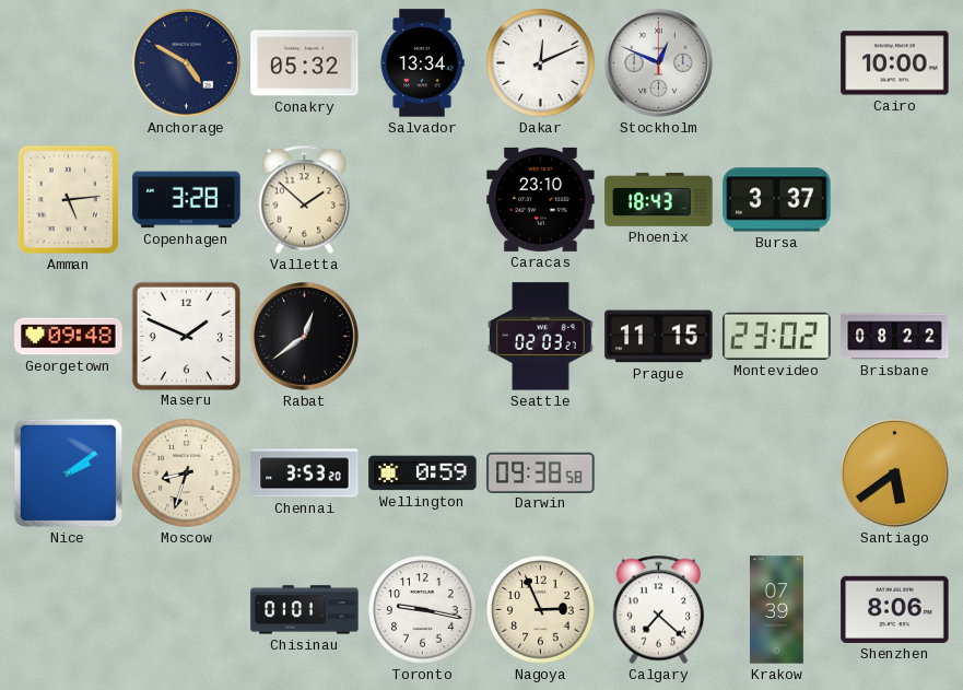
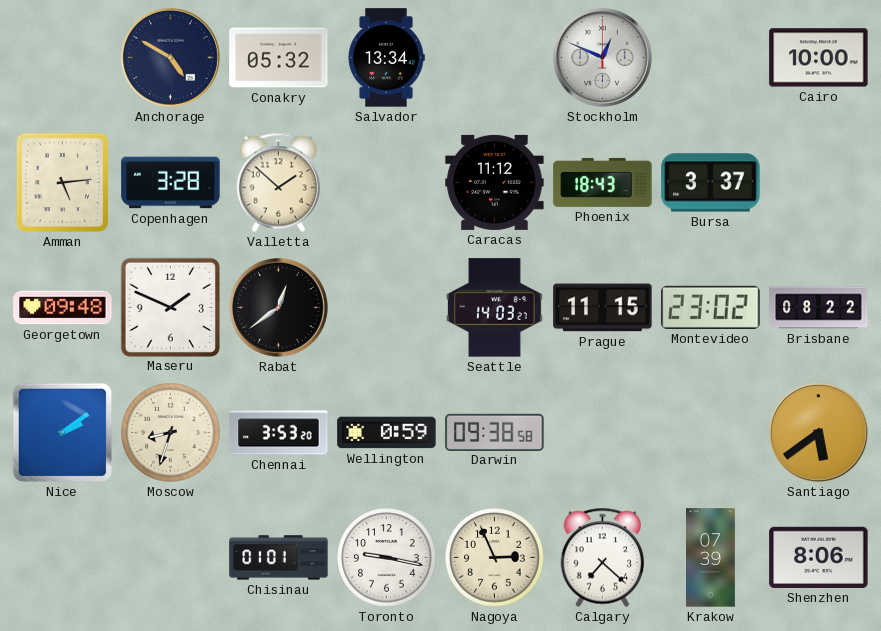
Dakar: 12:11 -> none (541, 63)
Caracas: 23:10 -> 11:12 (495, 182)
Seattle: 02:03 -> 14:03 (494, 308)
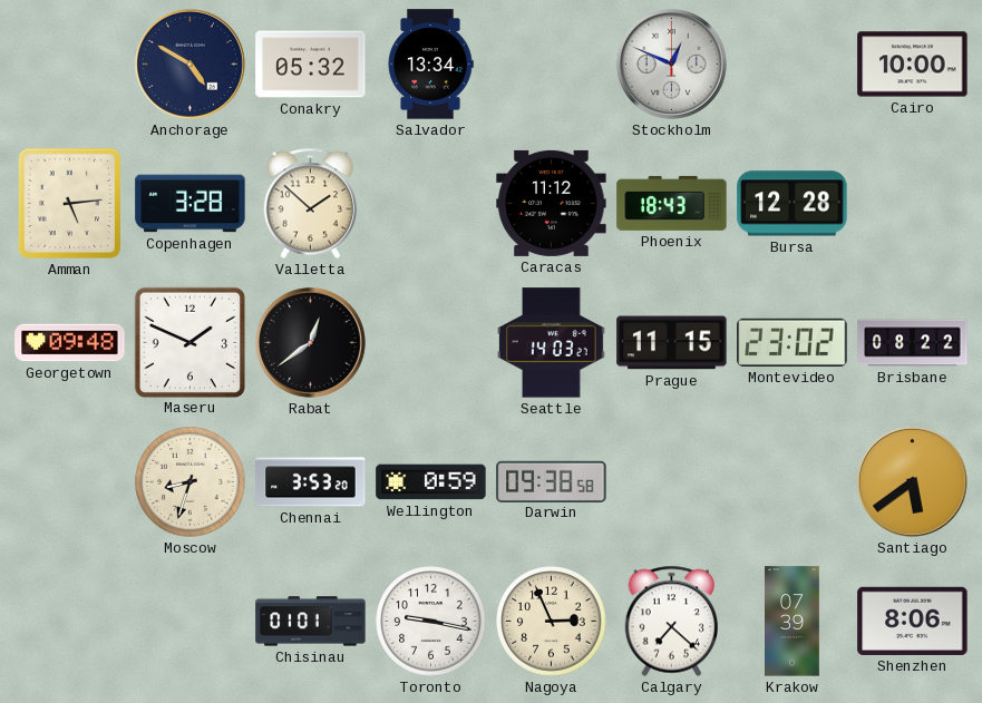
Bursa: 3:37 -> 12:28 (793, 204)
Nice: 2:09 -> none (63, 433)
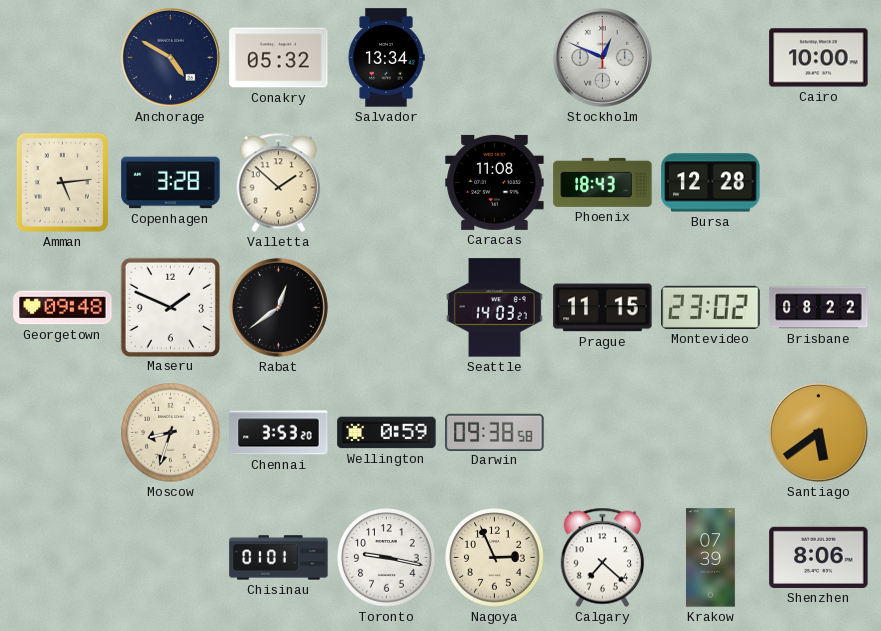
Caracas: 11:12 -> 11:08 (495, 182)
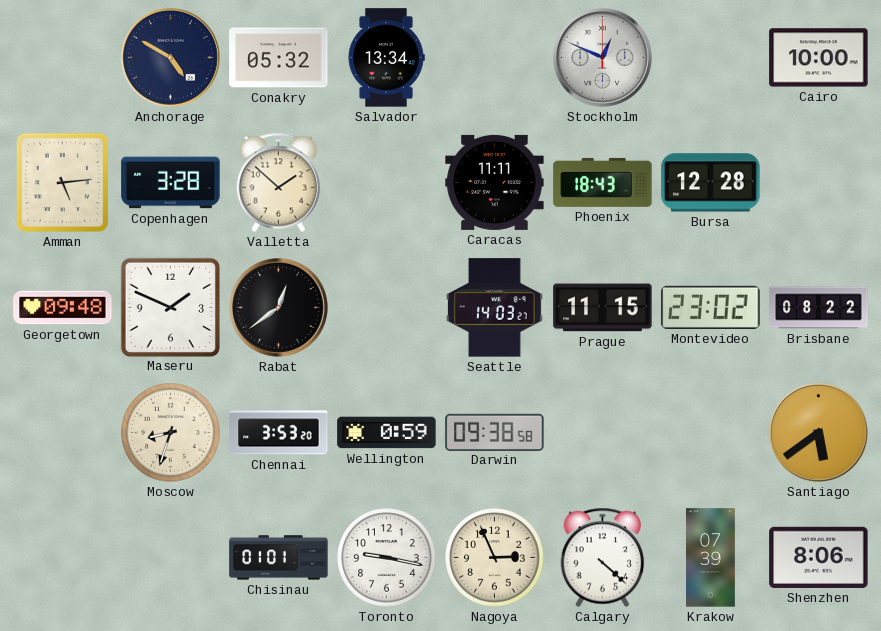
Caracas: 11:08 -> 11:11 (495, 182)
Calgary: 7:22 -> 4:22 (603, 558)
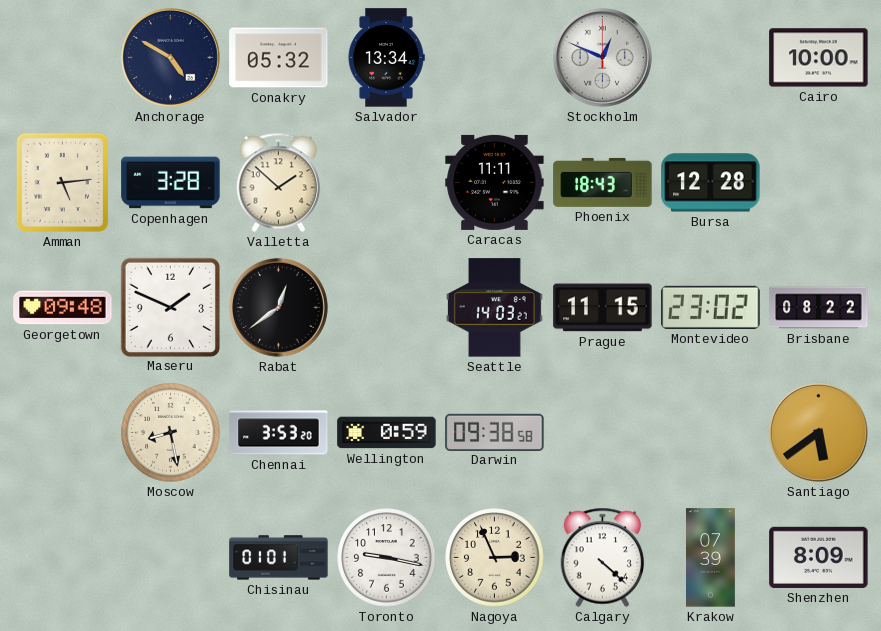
Moscow: 8:33 -> 8:28 (171, 433)
Shenzhen: 8:06 -> 8:09 (819, 557)
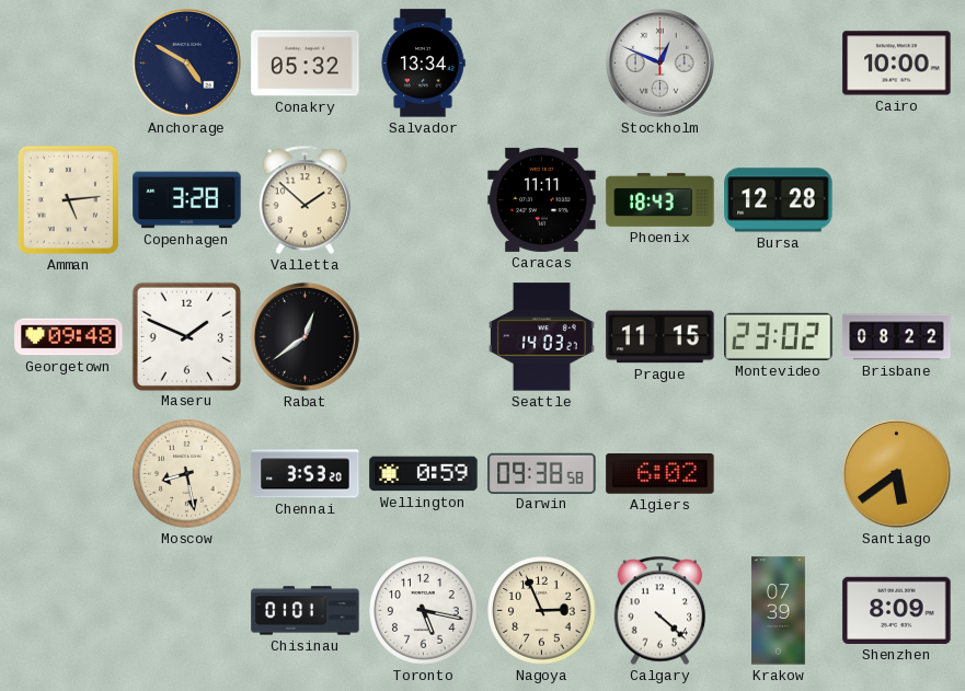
Algiers: none -> 6:02 (660, 474)
Toronto: 9:17 -> 5:17 (424, 611)
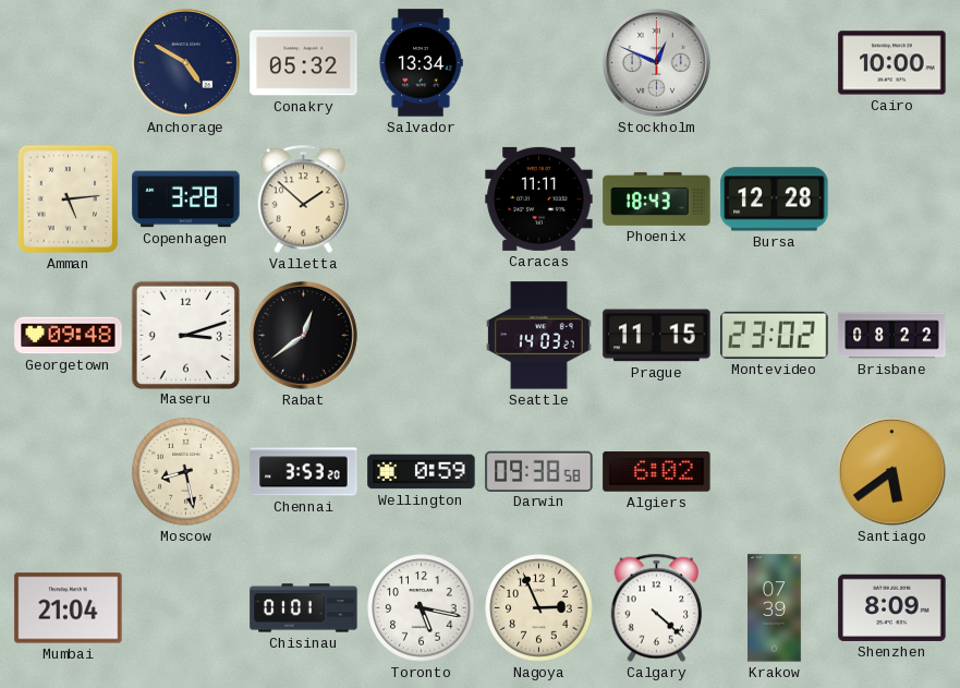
Maseru: 1:49 -> 3:12 (185, 335)
Mumbai: none -> 21:04 (69, 608)
